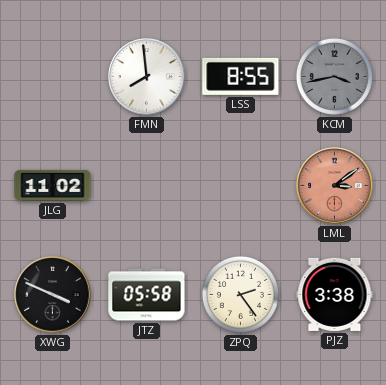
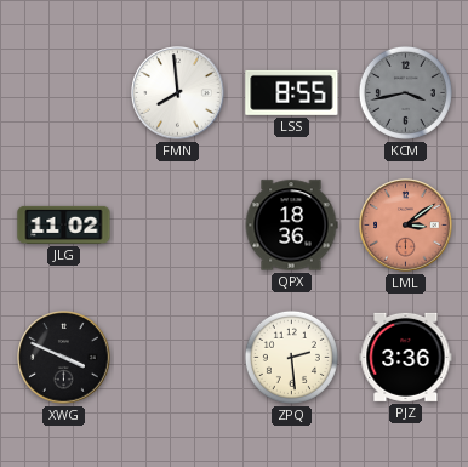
QPX: none -> 18:36 (291, 226)
JTZ: 05:58 -> none (147, 295)
ZPQ: 2:24 -> 2:29 (291, 357)
PJZ: 3:38 -> 3:36 (406, 357)
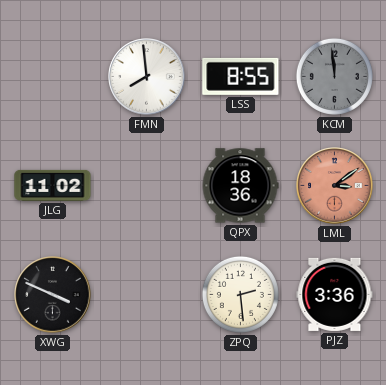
KCM: 3:43 -> 11:59 (334, 76)
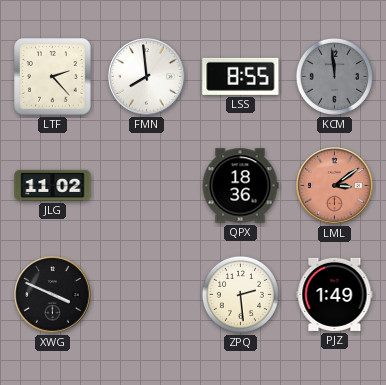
LTF: none -> 2:23 (53, 77)
PJZ: 3:36 -> 1:49 (335, 294)
